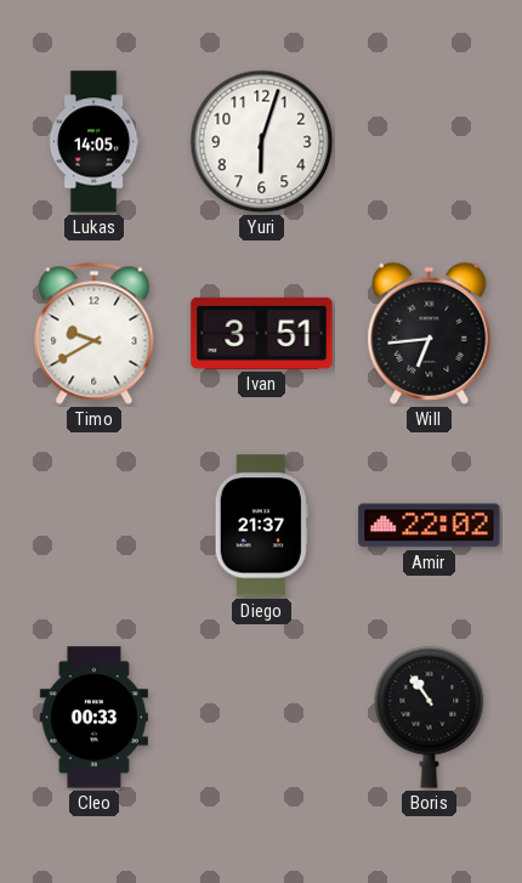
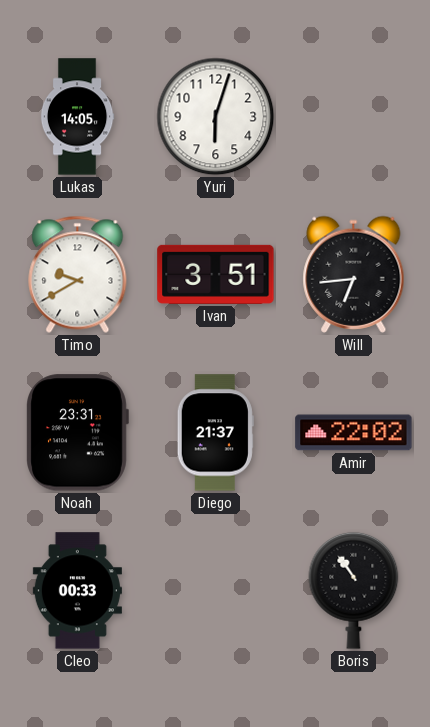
Noah: none -> 23:31 (77, 433)
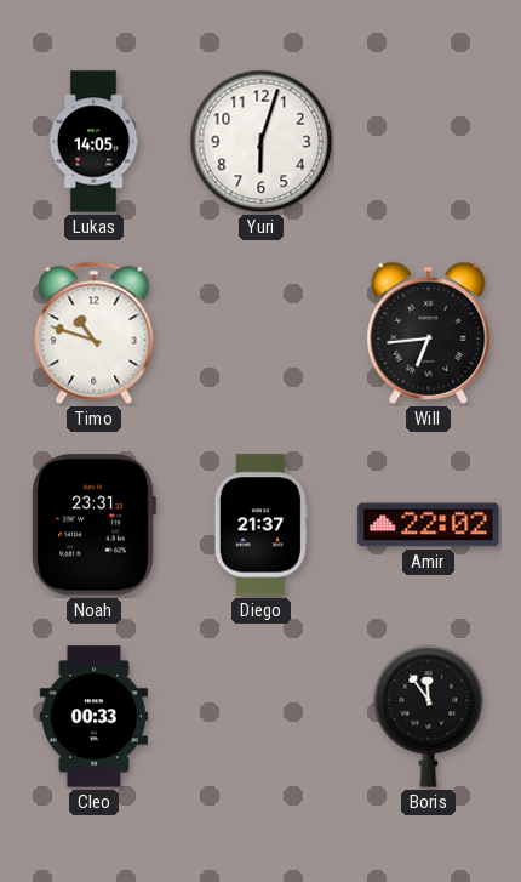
Timo: 9:40 -> 10:48 (95, 332)
Ivan: 3:51 -> none (216, 274)
Boris: 10:54 -> 11:54 (429, 716)
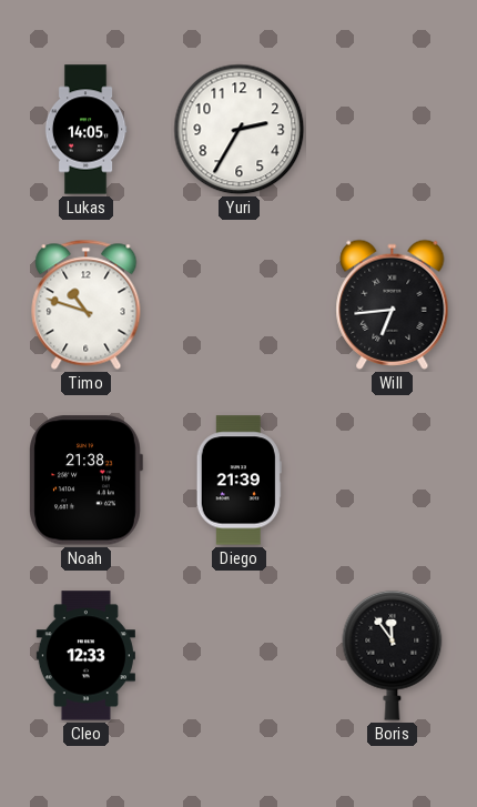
Yuri: 6:03 -> 2:35 (240, 130)
Noah: 23:31 -> 21:38 (85, 481)
Diego: 21:37 -> 21:39 (238, 481)
Amir: 22:02 -> none (429, 525)
Cleo: 00:33 -> 12:33 (85, 656)
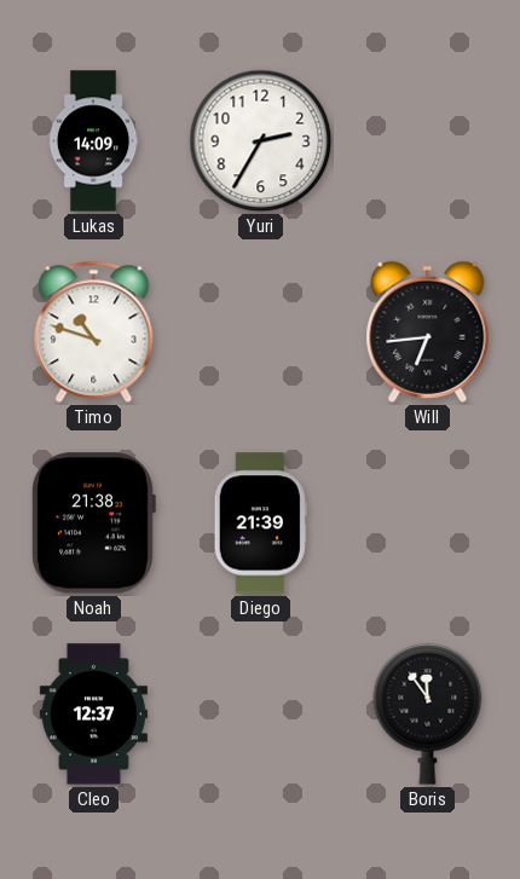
Lukas: 14:05 -> 14:09 (93, 141)
Cleo: 12:33 -> 12:37 (93, 715)
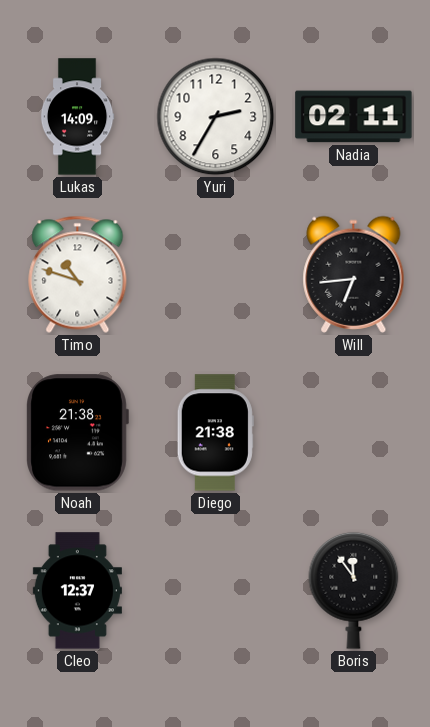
Nadia: none -> 02:11 (354, 117)
Diego: 21:39 -> 21:38 (215, 433)
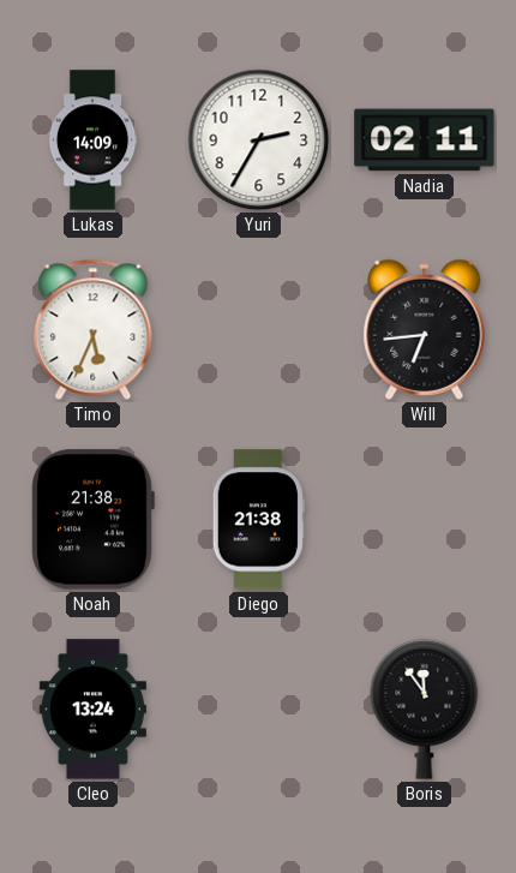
Timo: 10:48 -> 5:34 (94, 329)
Cleo: 12:37 -> 13:24 (92, 710)
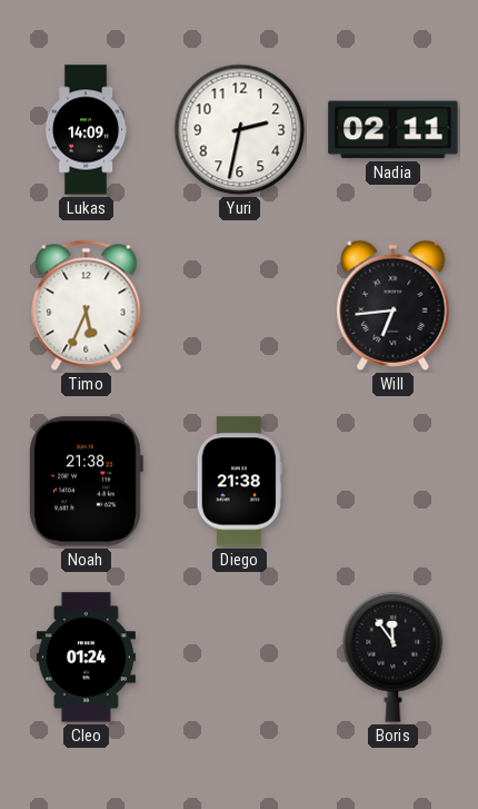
Yuri: 2:35 -> 2:32 (240, 130)
Cleo: 13:24 -> 01:24 (86, 658)
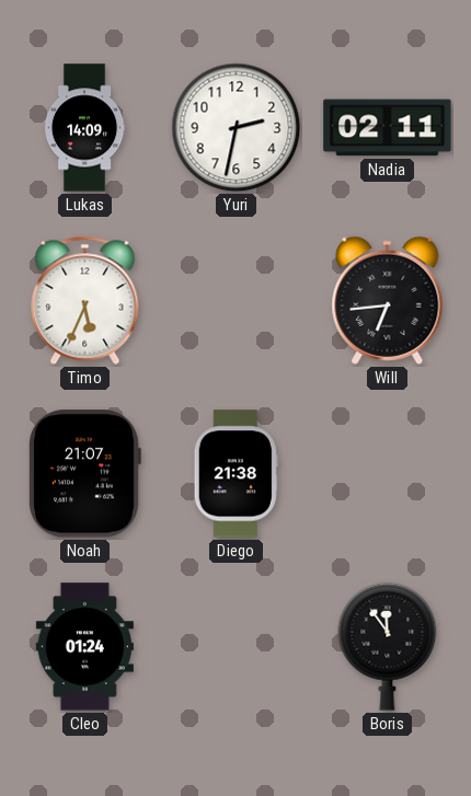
Noah: 21:38 -> 21:07 (84, 474)
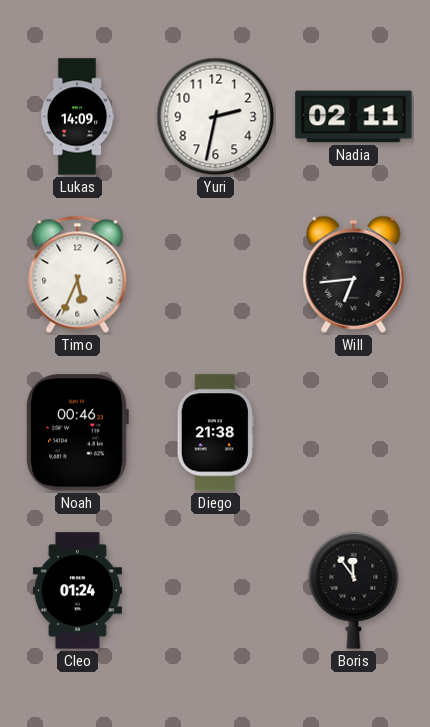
Noah: 21:07 -> 00:46 (77, 433)
